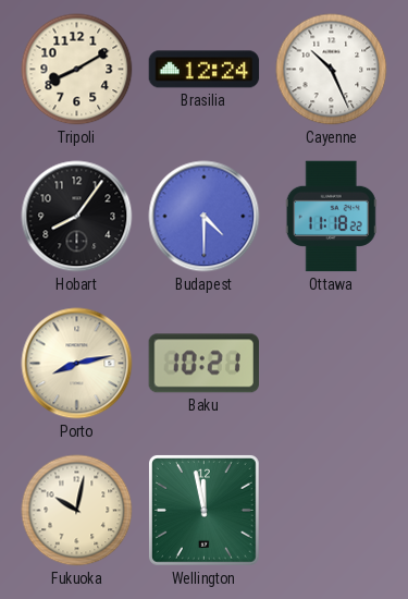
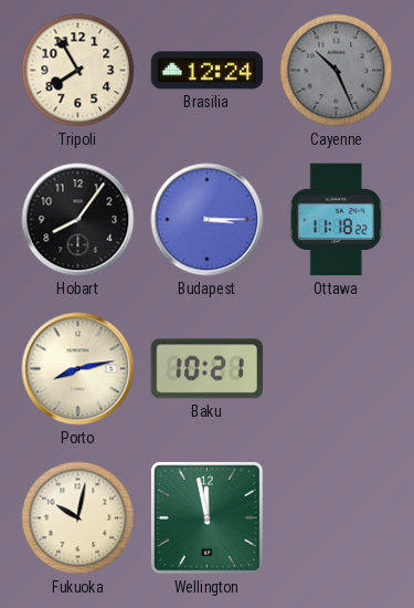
Tripoli: 8:10 -> 7:55 (78, 71)
Cayenne dial: white -> grey (337, 71)
Budapest: 4:30 -> 3:15 (208, 220)
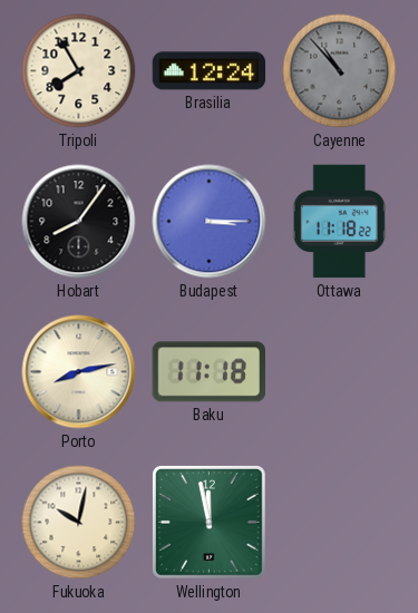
Cayenne: 10:26 -> 10:53 (340, 71)
Baku: 10:21 -> 11:18 (208, 372)
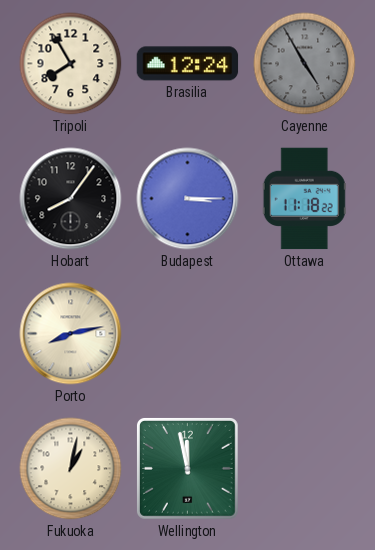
Cayenne: 10:53 -> 4:55 (305, 64)
Baku: 11:18 -> none (208, 372)
Fukuoka: 10:02 -> 1:02 (71, 469)
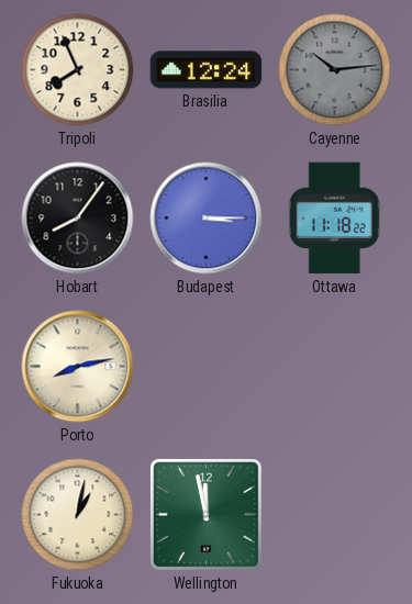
Tripoli: 7:55 -> 7:56 (78, 70)
Cayenne: 4:55 -> 10:14 (335, 70)
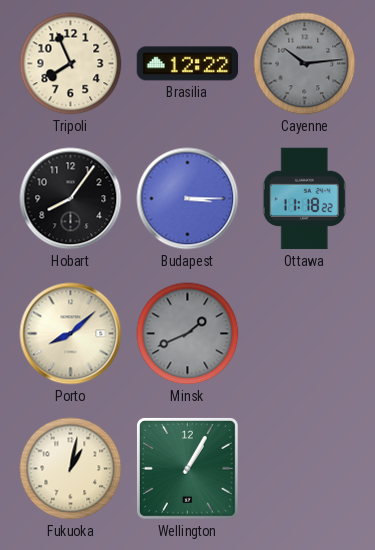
Brasilia: 12:24 -> 12:22 (188, 64)
Porto: 8:13 -> 8:08 (71, 334)
Minsk: none -> 1:41 (188, 334)
Wellington: 11:58 -> 1:05 (187, 468)
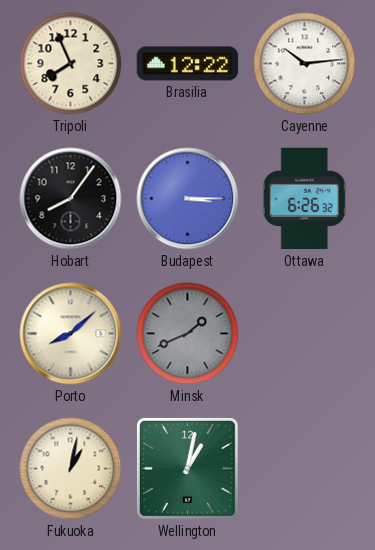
Cayenne dial: grey -> white (305, 64)
Ottawa: 11:18 -> 6:26 (304, 199)
Wellington: 1:05 -> 1:02 (187, 468)
